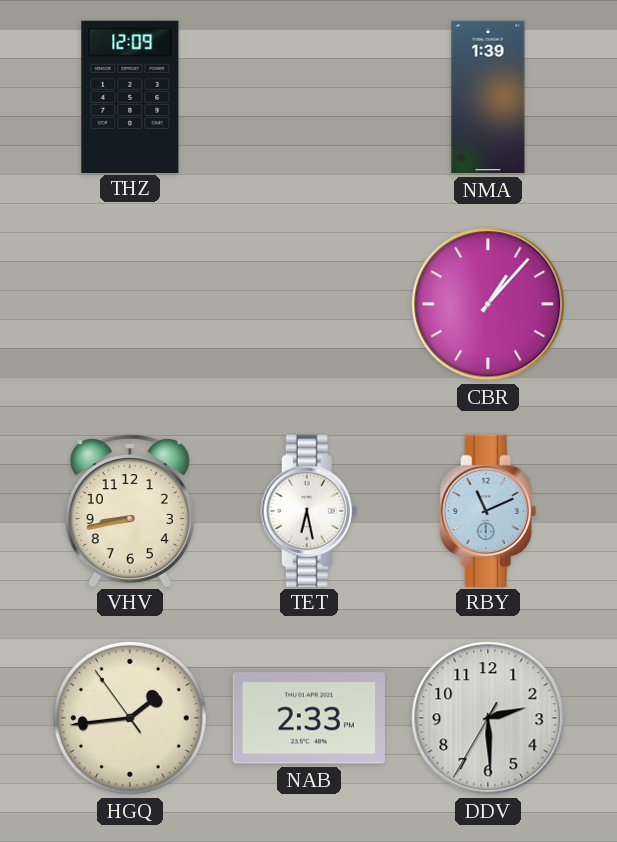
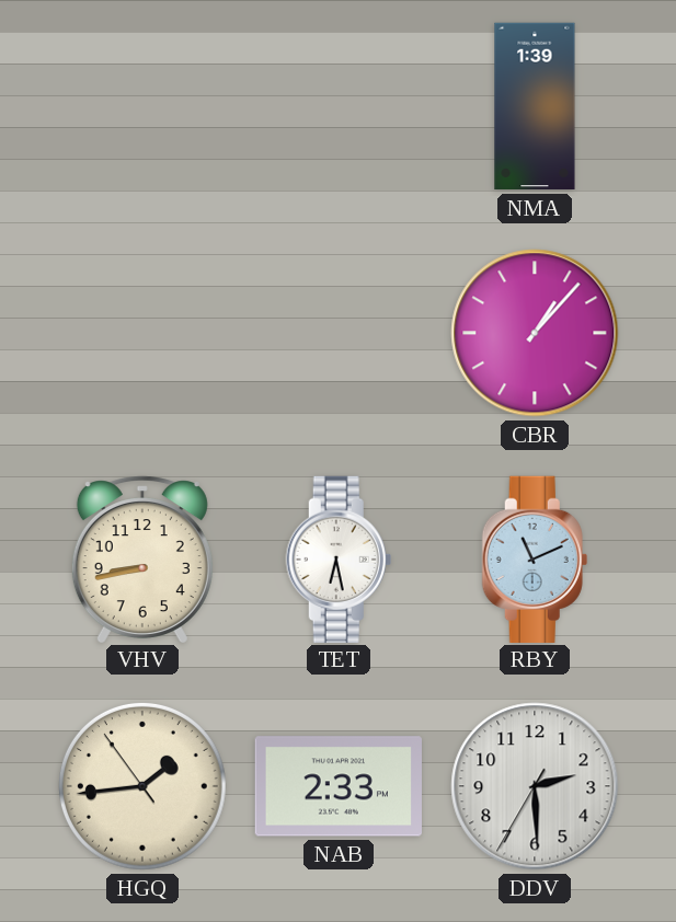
THZ: 12:09 -> none (130, 96)
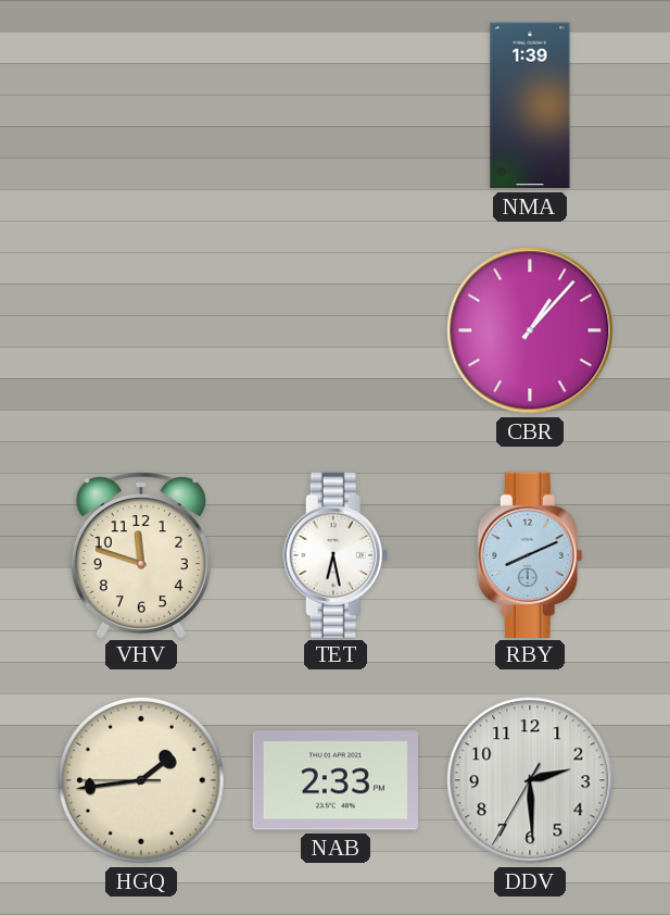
VHV: 8:43 -> 11:48 (141, 554)
RBY: 11:11 -> 8:11 (530, 554)
HGQ: 1:43:54 -> 1:43:45 (141, 780)
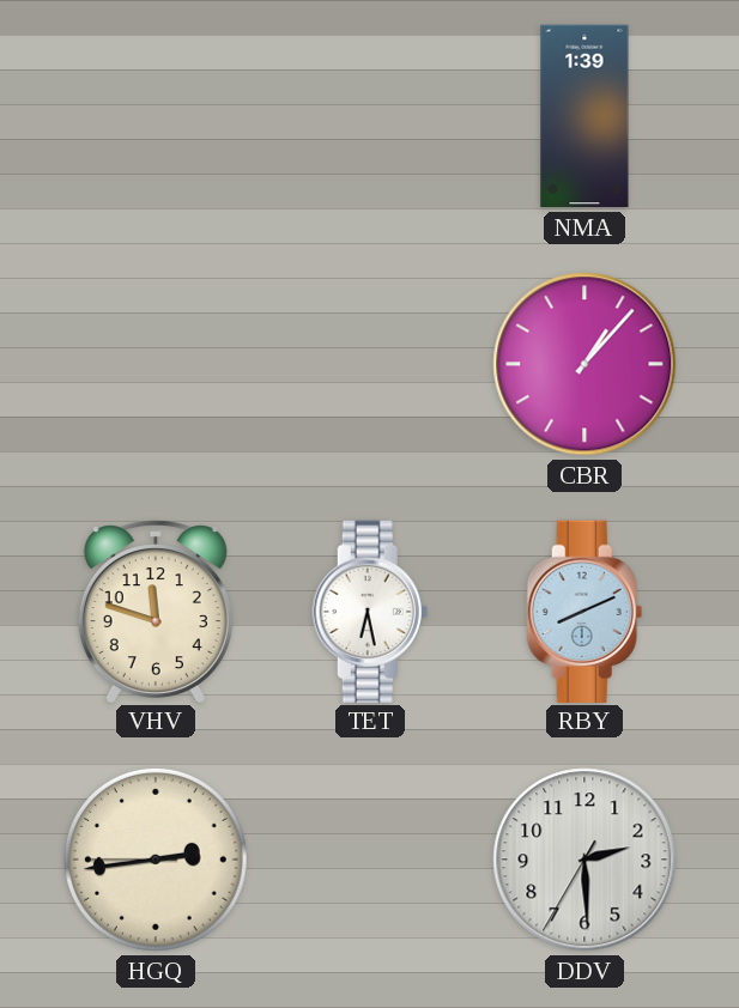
HGQ: 1:43 -> 2:43 (156, 860)
NAB: 2:33 -> none (336, 780)
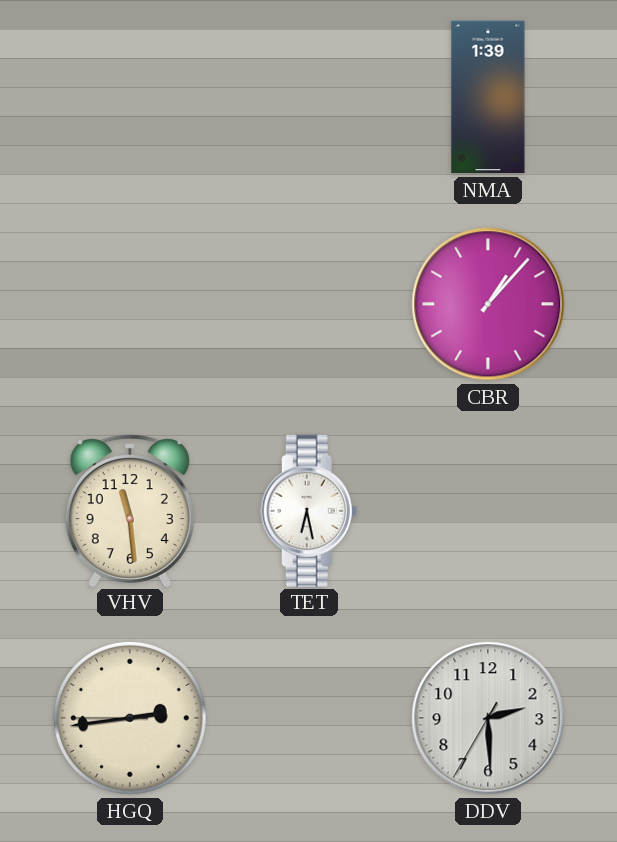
VHV: 11:48 -> 11:29 (130, 510)
RBY: 8:11 -> none (584, 611)
